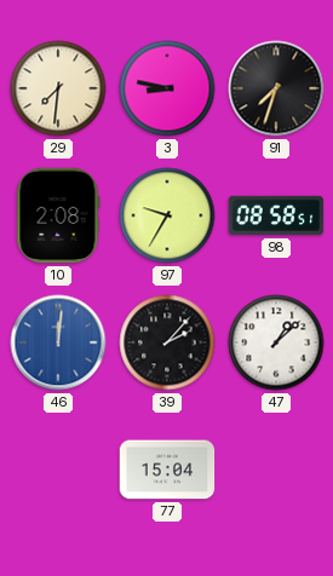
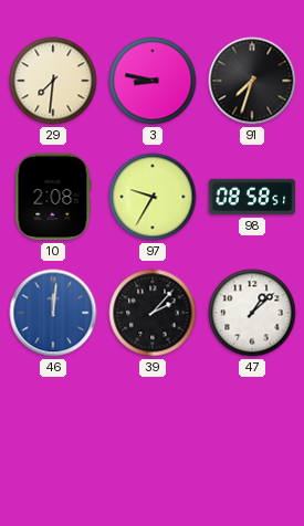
77: 15:04 -> none (167, 470)
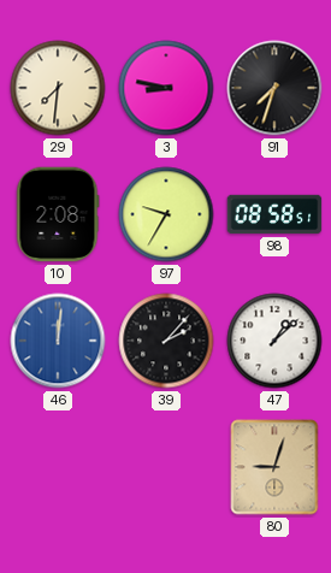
80: none -> 9:03 (274, 467)
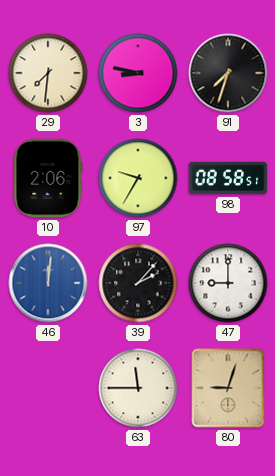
10: 2:08 -> 2:06 (48, 178)
47: 1:08 -> 9:00 (228, 283)
63: none -> 11:45 (138, 388)
